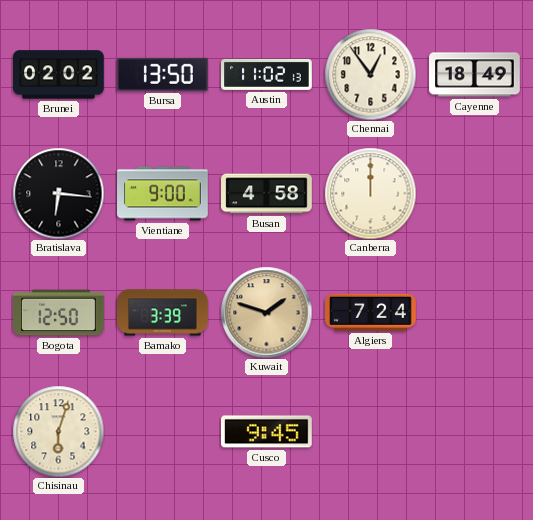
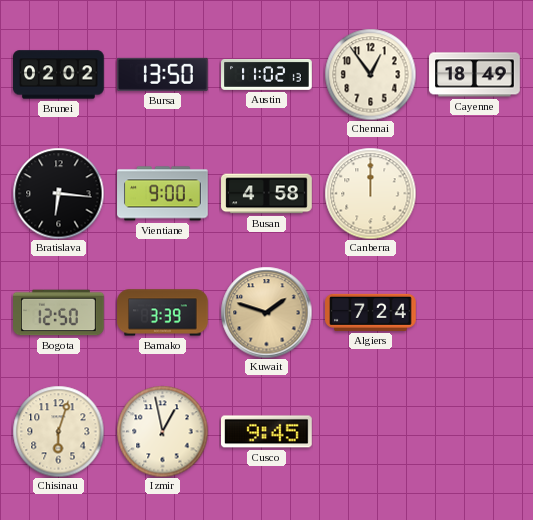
Izmir: none -> 12:58 (162, 431)
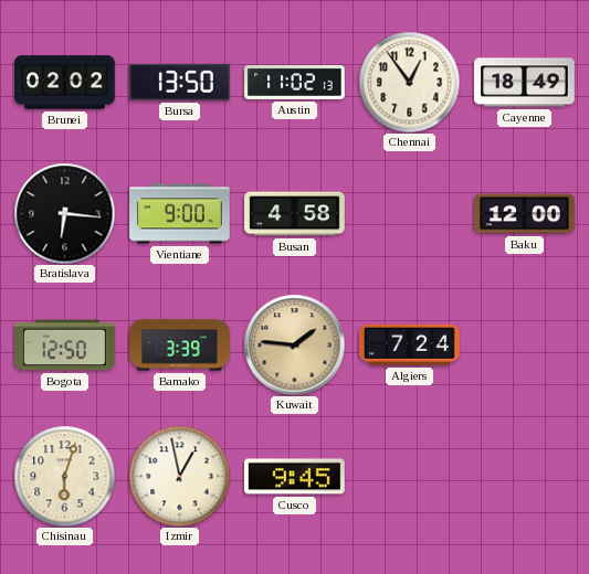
Canberra: 12:00 -> none (370, 193)
Baku: none -> 12:00 (525, 214)
Kuwait: 1:48 -> 1:46 (294, 344)
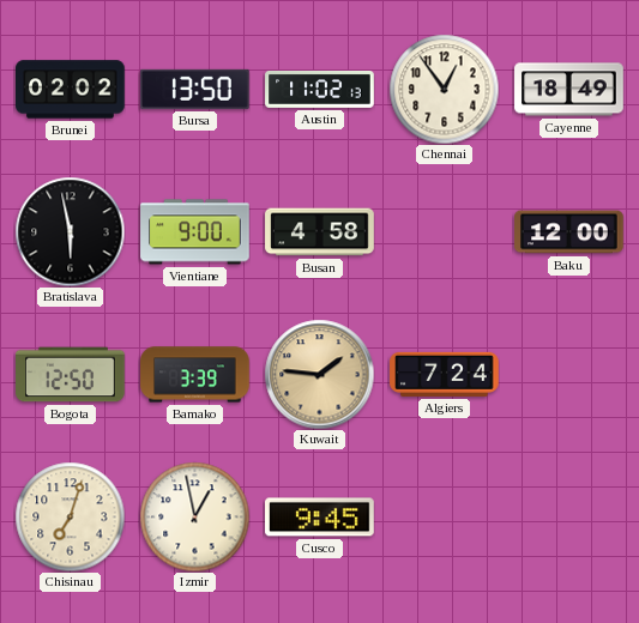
Bratislava: 6:16 -> 5:58 (70, 231)
Chisinau: 6:03 -> 7:03 (70, 516)
